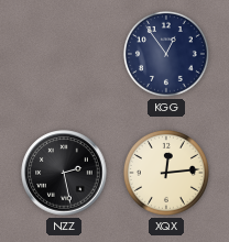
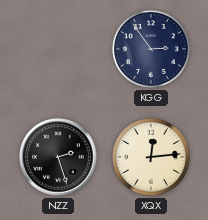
KGG: 12:54 -> 2:54 (151, 49)
NZZ: 2:28 -> 2:27 (58, 157)
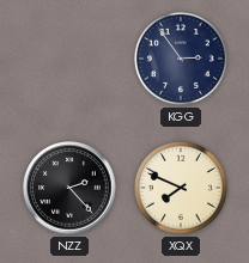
NZZ: 2:27 -> 2:23 (69, 188)
XQX: 12:14 -> 7:49 (181, 188)
